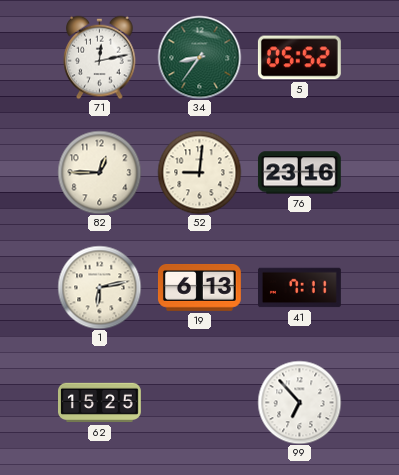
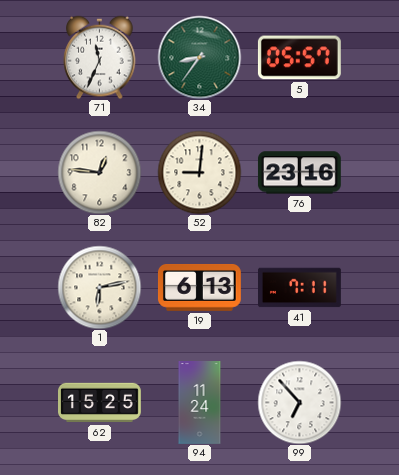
71: 12:13 -> 11:34 (100, 57)
5: 05:52 -> 05:57 (299, 58)
82: 12:45 -> 12:46 (99, 172)
94: none -> 11:24 (200, 403)
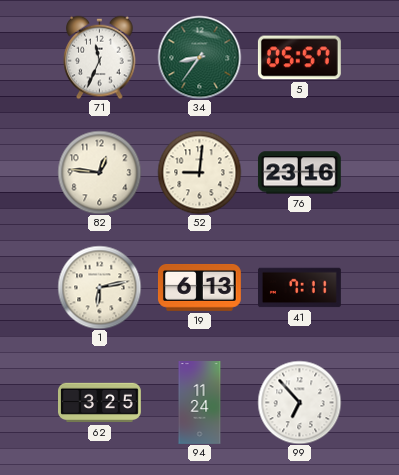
62: 15:25 -> 3:25 (100, 403)
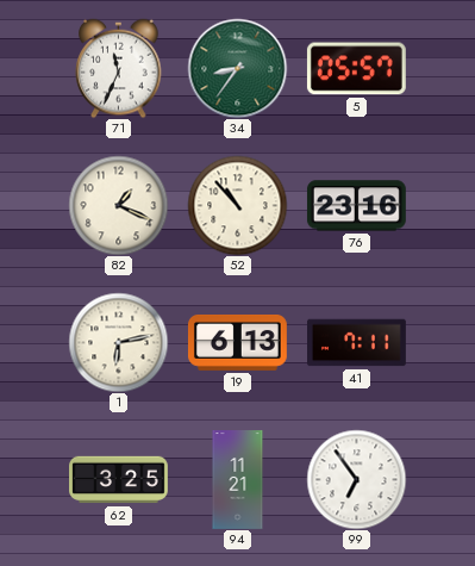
82: 12:46 -> 1:19 (118, 205)
52: 9:01 -> 10:53 (237, 205)
94: 11:24 -> 11:21 (238, 480)
99: 6:53 -> 6:54 (356, 479)
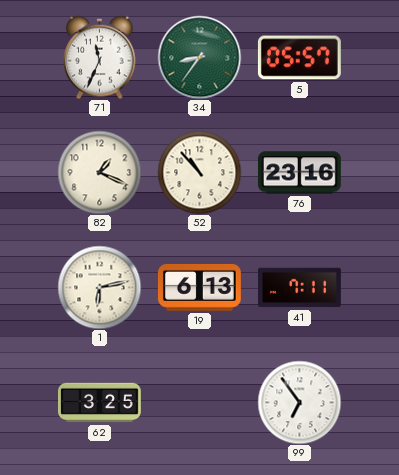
94: 11:21 -> none (238, 480)
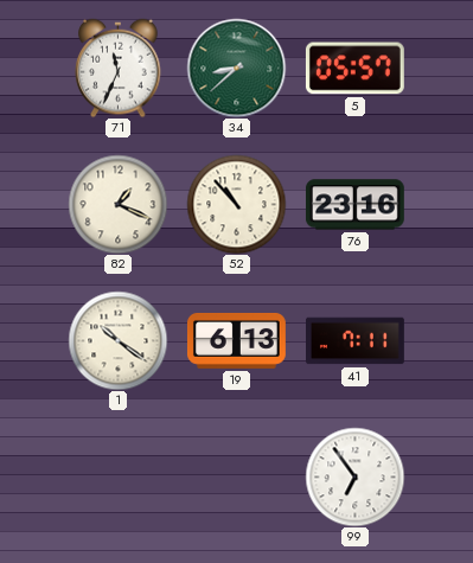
34: 8:36 -> 8:38 (236, 68)
1: 6:13 -> 10:21 (117, 340)
62: 3:25 -> none (100, 403)
